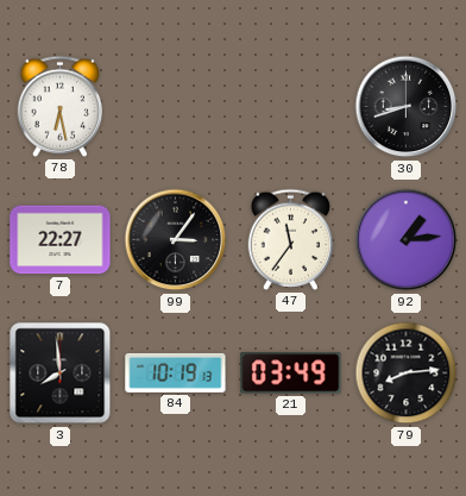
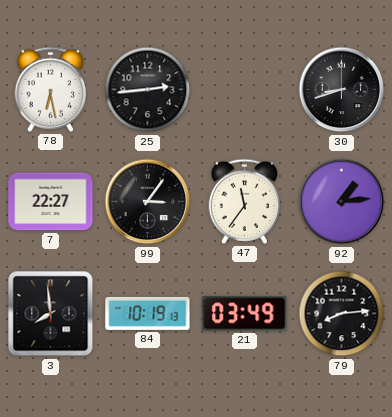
25: none -> 2:44 (148, 90)
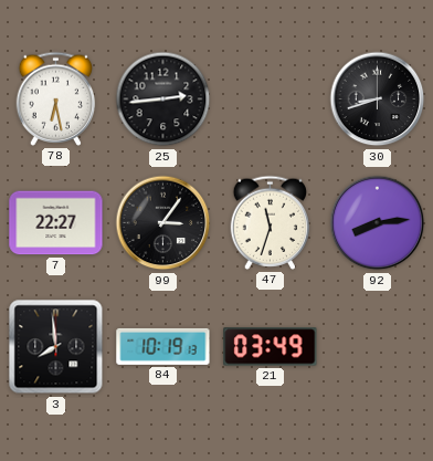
47: 11:36 -> 11:33 (271, 222)
92: 1:14 -> 8:14 (378, 223)
79: 8:14 -> none (342, 314)
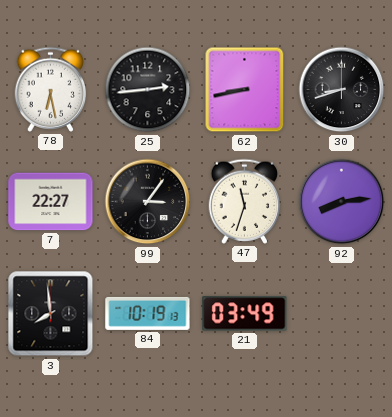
62: none -> 8:43 (245, 90)
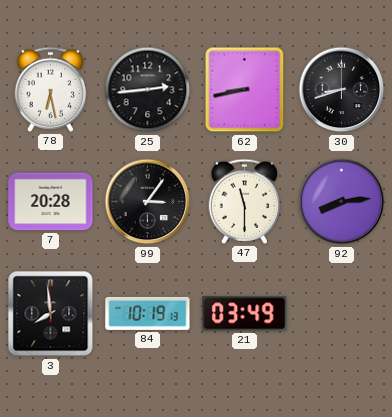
7: 22:27 -> 20:28 (51, 202)
47: 11:33 -> 11:30 (245, 201)
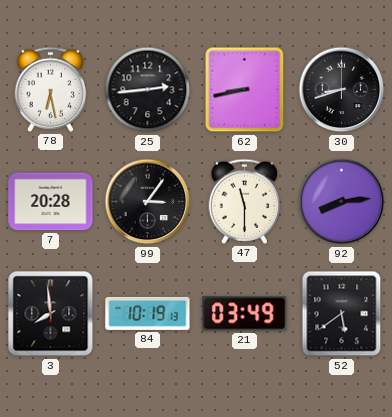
52: none -> 5:39 (342, 314)
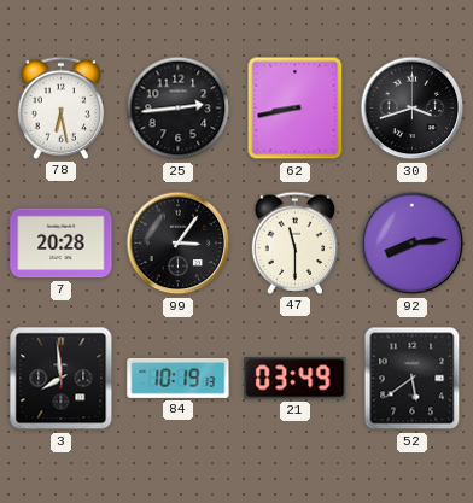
30: 8:42 -> 3:42 (413, 109)
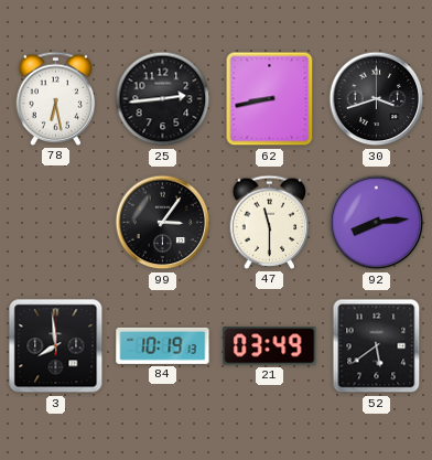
7: 20:28 -> none (62, 244)
